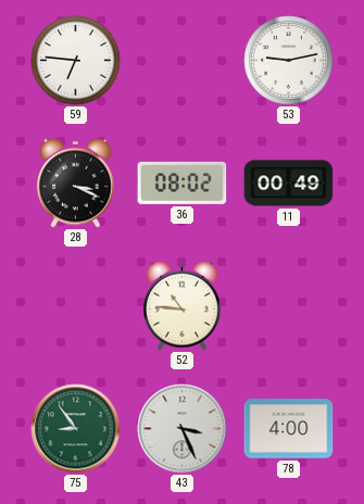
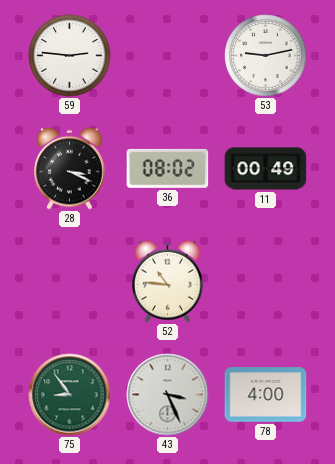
59: 6:46 -> 2:46 (70, 56)
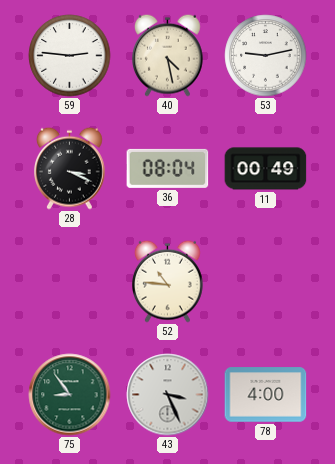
40: none -> 4:28 (168, 55)
36: 08:02 -> 08:04 (168, 168)
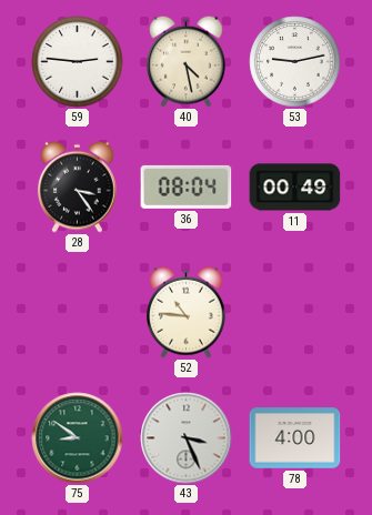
28: 3:19 -> 3:24 (78, 186)
75: 8:54 -> 8:51 (78, 438)
